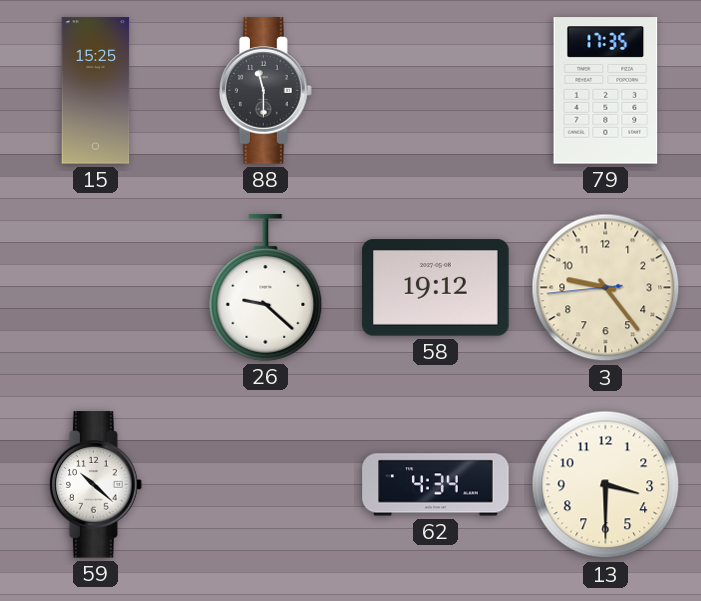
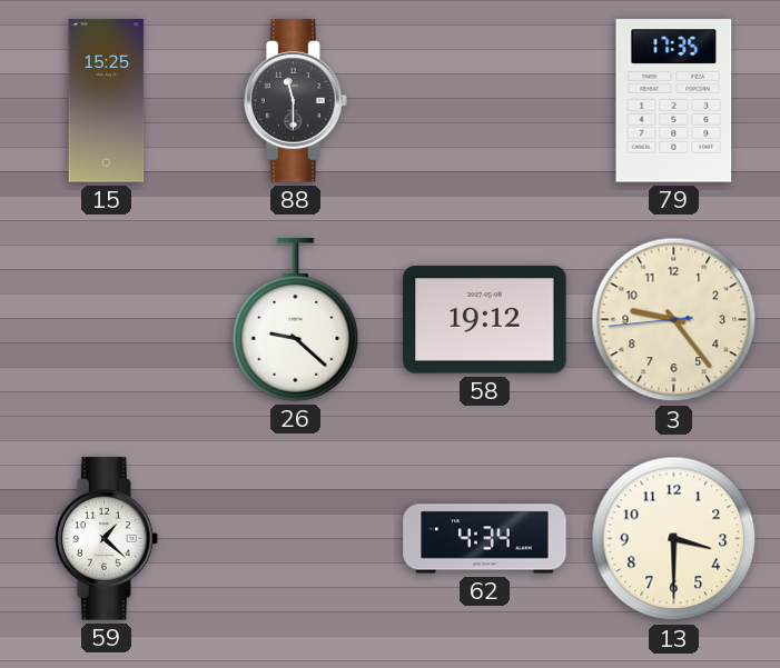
59: 10:22 -> 1:22 (107, 539)
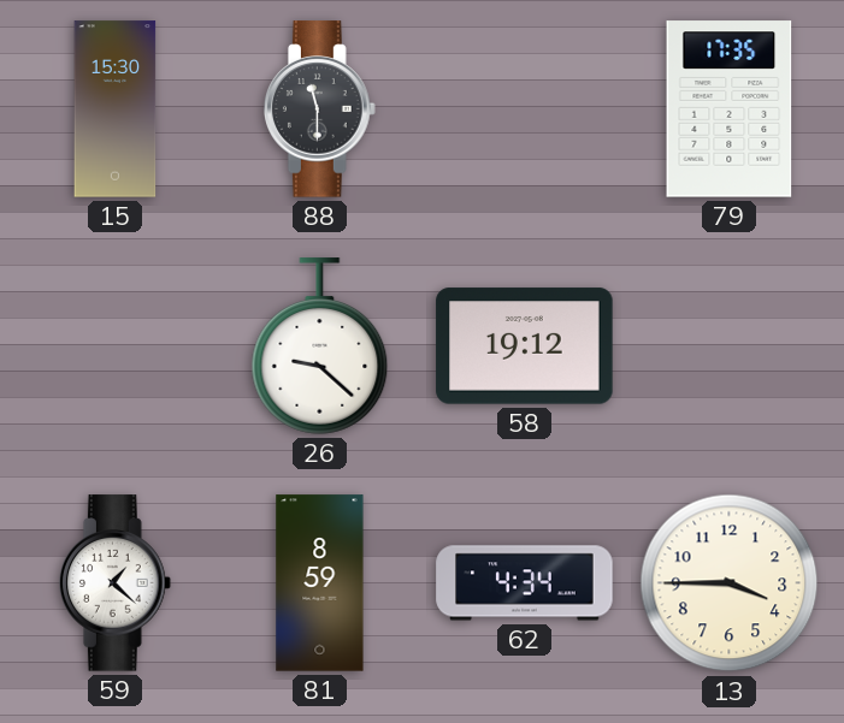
15: 15:25 -> 15:30 (116, 109)
3: 9:23 -> none (674, 320)
81: none -> 8:59 (320, 583)
13: 3:30 -> 3:45 (730, 583)
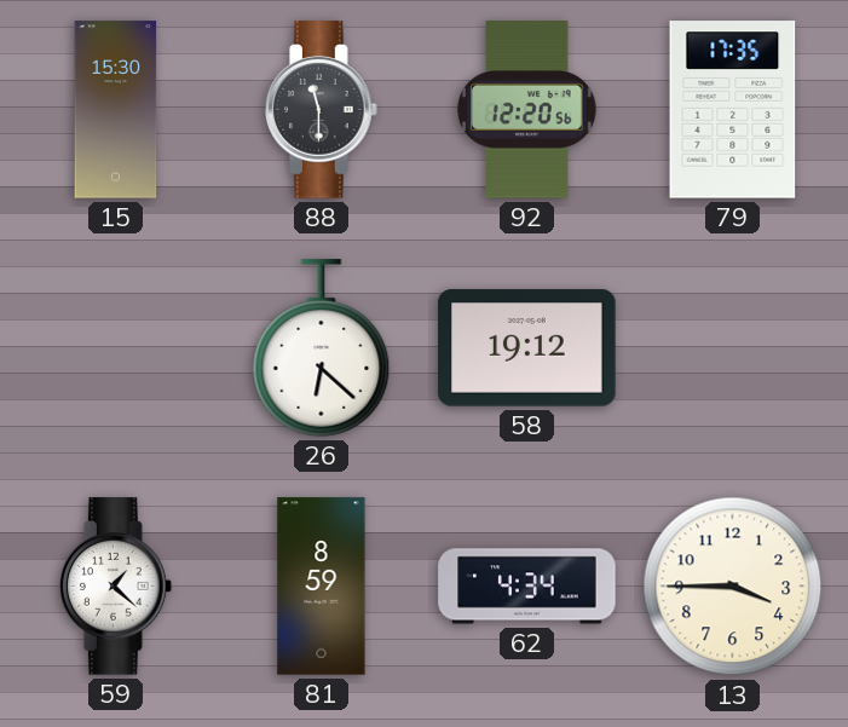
92: none -> 12:20 (527, 110)
26: 9:22 -> 6:22 (322, 348)
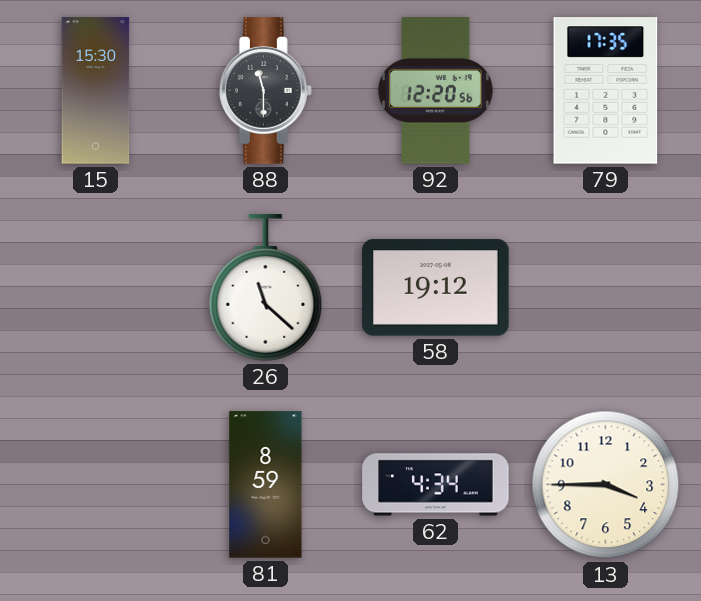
26: 6:22 -> 11:22 (266, 288)
59: 1:22 -> none (116, 587)
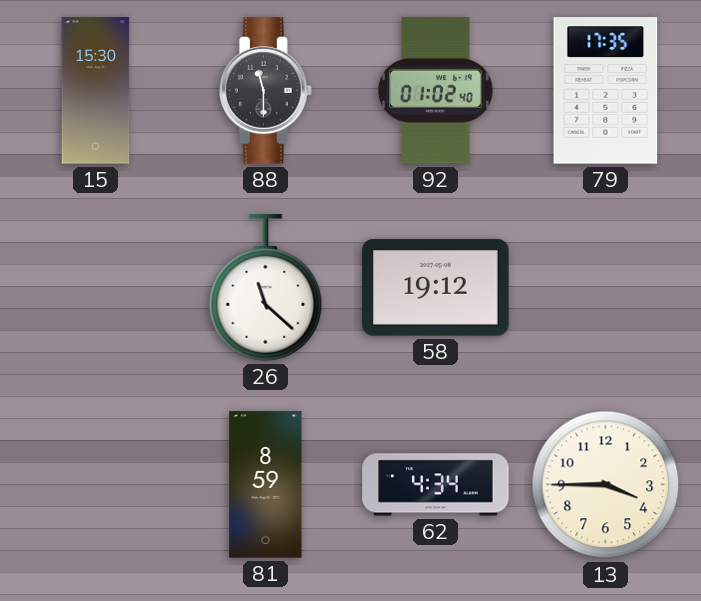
92: 12:20 -> 01:02 (436, 91)
